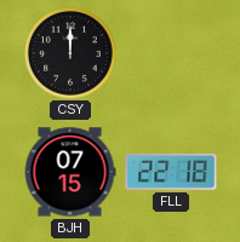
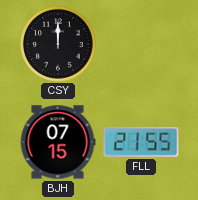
FLL: 22:18 -> 21:55 (141, 142)
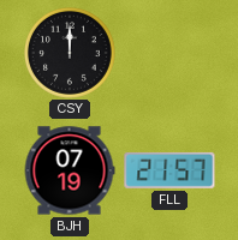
BJH: 07:15 -> 07:19 (70, 170)
FLL: 21:55 -> 21:57 (169, 170)
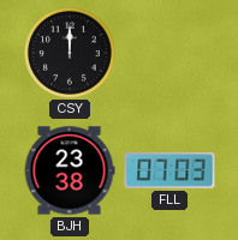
BJH: 07:19 -> 23:38 (70, 170)
FLL: 21:57 -> 07:03 (169, 170)
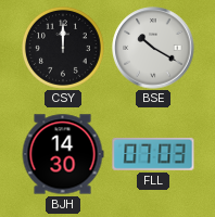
BSE: none -> 10:20 (153, 48)
BJH: 23:38 -> 14:30 (63, 154)
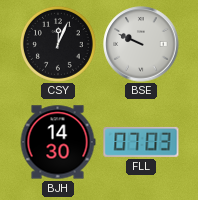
CSY: 12:00 -> 12:04 (59, 45)
BSE: 10:20 -> 9:49 (141, 44)
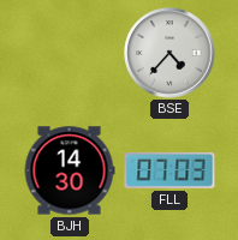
CSY: 12:04 -> none (59, 45)
BSE: 9:49 -> 4:37 (169, 53)
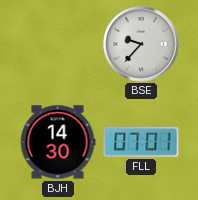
BSE: 4:37 -> 9:37 (141, 44)
FLL: 07:03 -> 07:01 (141, 142)
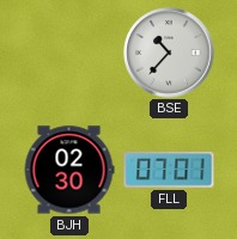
BSE: 9:37 -> 10:37 (169, 53)
BJH: 14:30 -> 02:30 (69, 170)
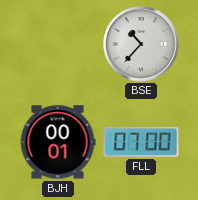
BJH: 02:30 -> 00:01 (58, 142)
FLL: 07:01 -> 07:00 (141, 142)
